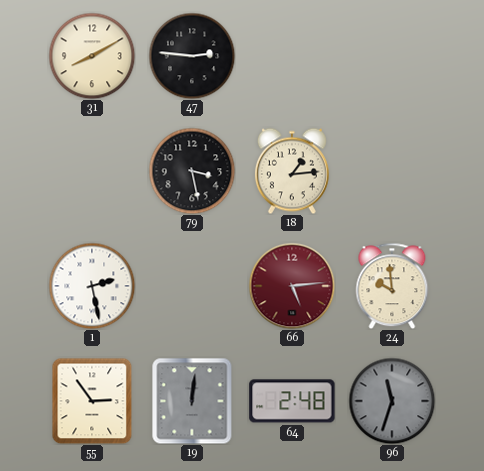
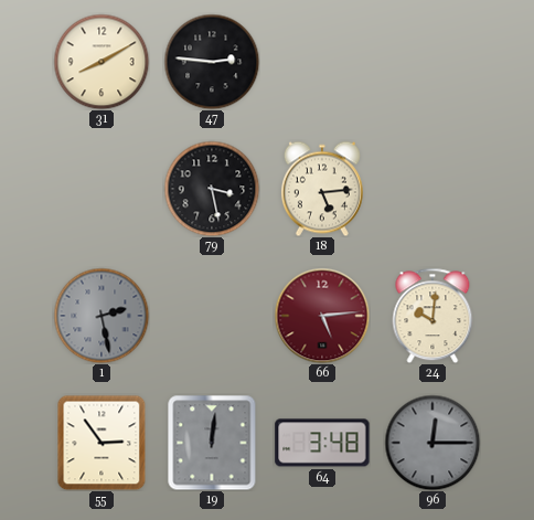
18: 1:14 -> 5:14 (322, 189)
1 dial: white -> grey (102, 316)
24: 9:59 -> 10:01 (432, 316)
64: 2:48 -> 3:48 (322, 443)
96: 11:33 -> 12:15 (432, 443)
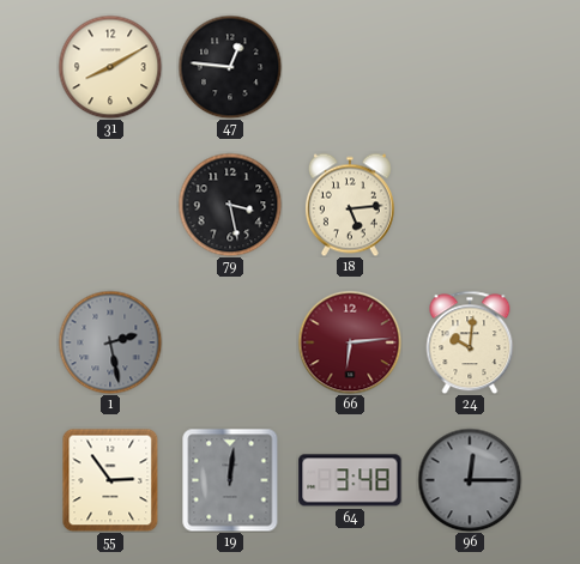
47: 2:46 -> 12:46 (230, 67)
66: 5:14 -> 6:14 (350, 342)
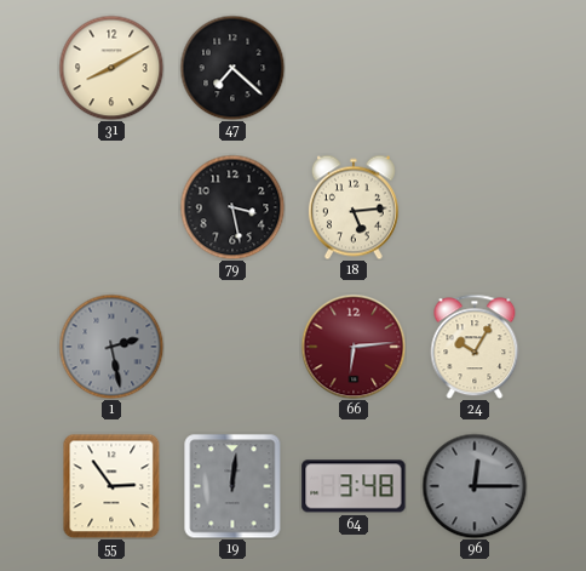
47: 12:46 -> 7:22 (232, 68)
24: 10:01 -> 10:05 (475, 347)
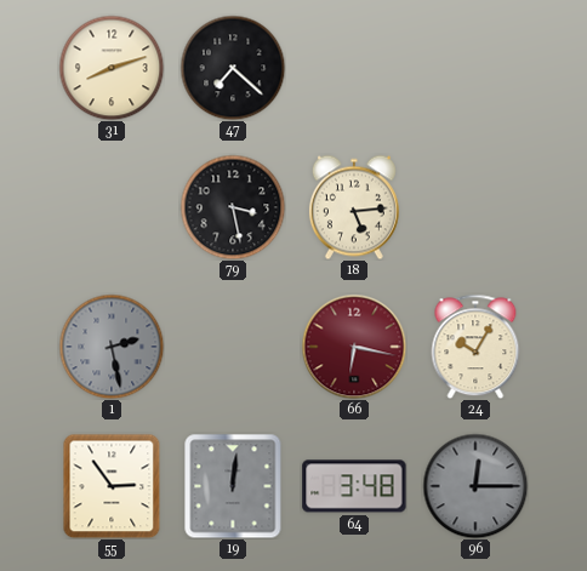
31: 8:10 -> 8:12 (112, 68)
66: 6:14 -> 6:17 (354, 347)
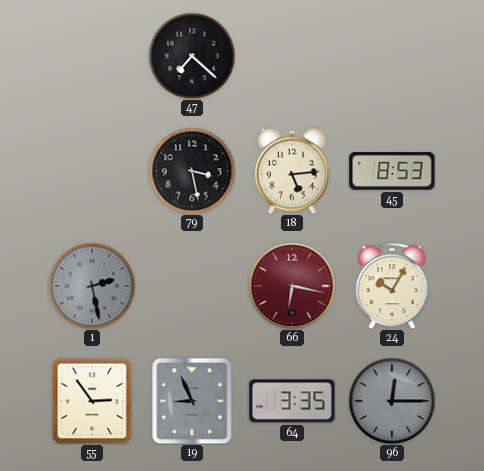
31: 8:12 -> none (112, 68)
45: none -> 8:53 (392, 171)
19: 12:01 -> 8:56 (192, 401)
64: 3:48 -> 3:35 (292, 401)
